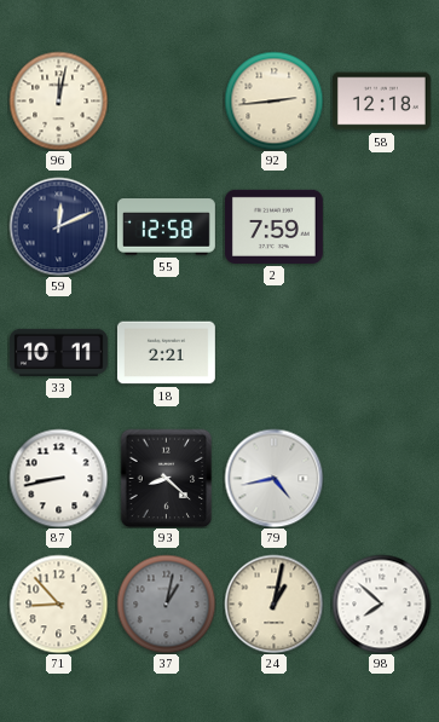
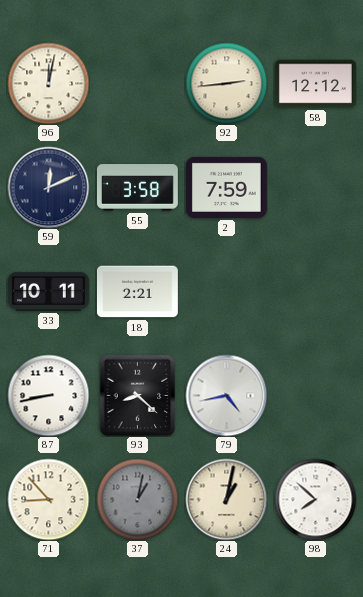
58: 12:18 -> 12:12 (315, 84)
55: 12:58 -> 3:58 (137, 188)
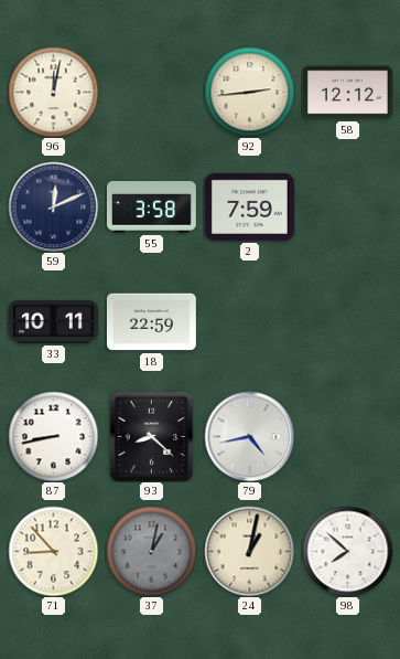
18: 2:21 -> 22:59 (151, 322)
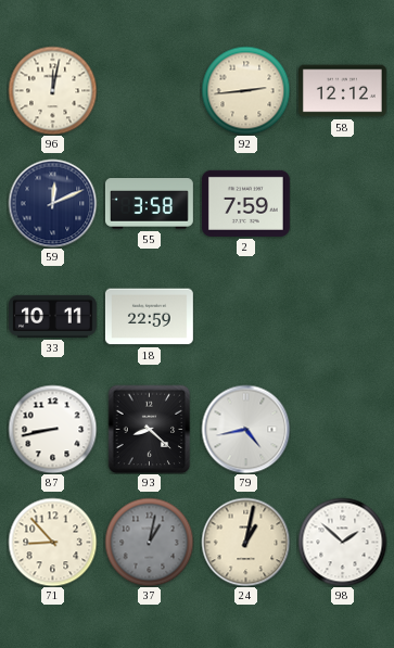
98: 7:52 -> 1:52 (342, 542)
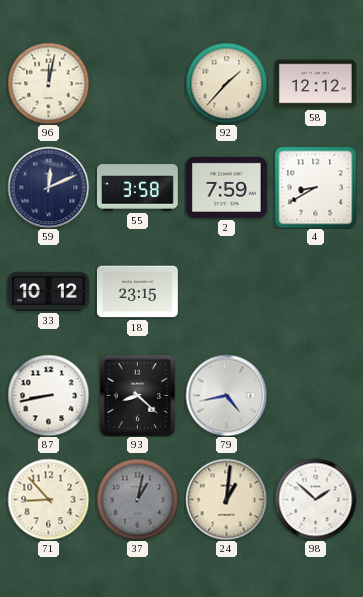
92: 2:44 -> 1:37 (226, 83)
4: none -> 8:40 (315, 187)
33: 10:11 -> 10:12 (48, 291)
18: 22:59 -> 23:15 (137, 292)
24: 1:02 -> 1:01 (226, 499)
